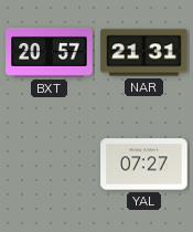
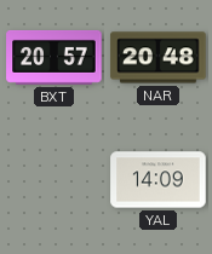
NAR: 21:31 -> 20:48 (159, 58)
YAL: 07:27 -> 14:09 (159, 180)
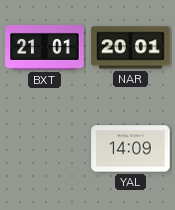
BXT: 20:57 -> 21:01 (45, 47)
NAR: 20:48 -> 20:01 (131, 48)
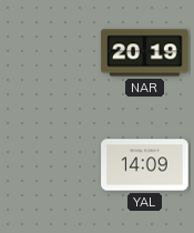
BXT: 21:01 -> none (45, 47)
NAR: 20:01 -> 20:19 (145, 53)
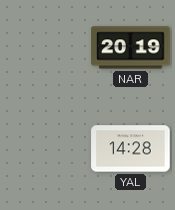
YAL: 14:09 -> 14:28 (131, 149)
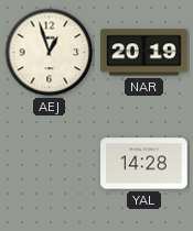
AEJ: none -> 12:57 (50, 53)
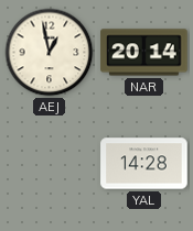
AEJ: 12:57 -> 12:58 (50, 53)
NAR: 20:19 -> 20:14 (144, 53)
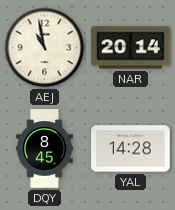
AEJ: 12:58 -> 10:58 (45, 48)
DQY: none -> 8:45 (45, 149)
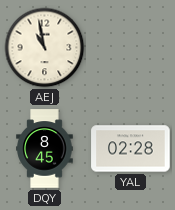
NAR: 20:14 -> none (131, 48)
YAL: 14:28 -> 02:28 (131, 149)
